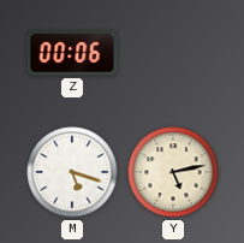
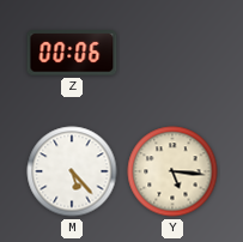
M: 5:18 -> 5:23 (72, 171)
Y: 5:13 -> 5:16 (172, 171)
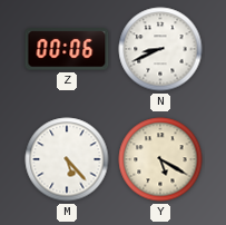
N: none -> 8:41 (160, 49)
Y: 5:16 -> 5:20 (160, 159)
